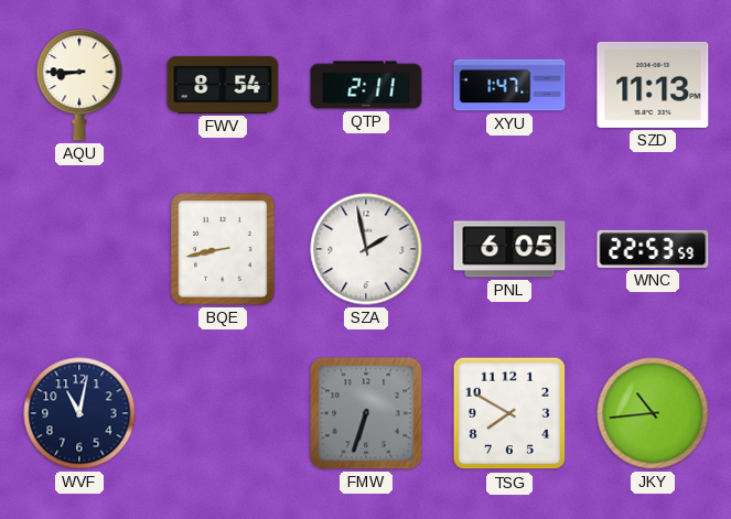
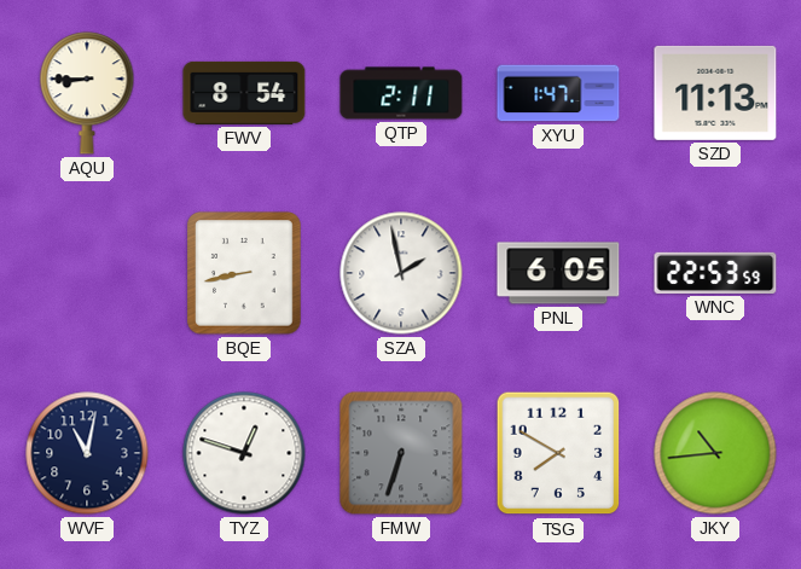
TYZ: none -> 12:48 (244, 453)
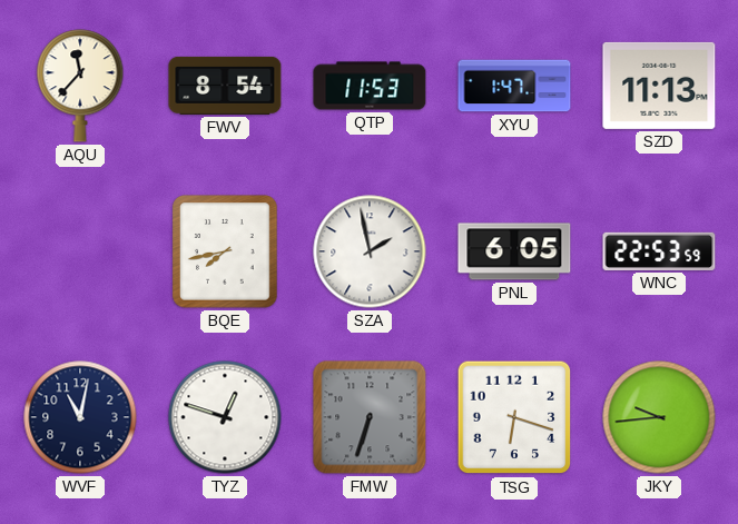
AQU: 8:45 -> 11:37 (80, 86)
QTP: 2:11 -> 11:53 (370, 86)
BQE: 8:43 -> 7:43 (225, 251)
TSG: 7:50 -> 6:18 (514, 417)
JKY: 10:44 -> 9:44 (659, 417)
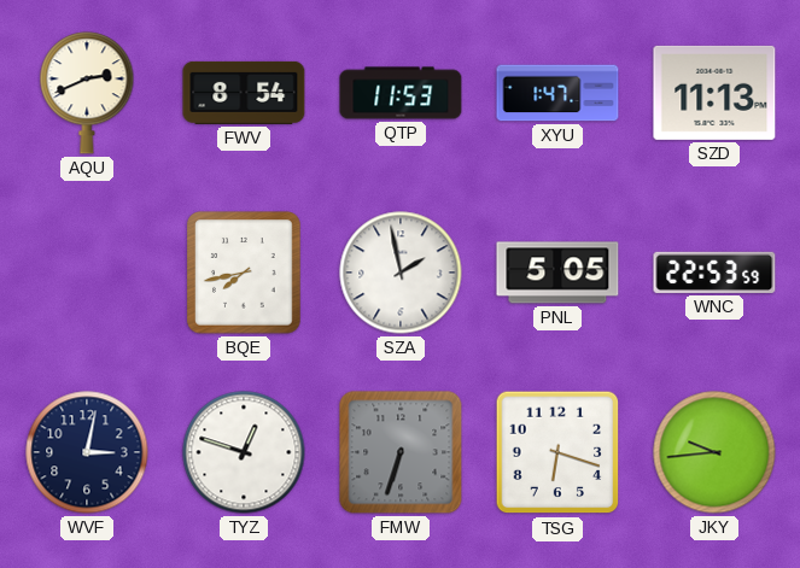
AQU: 11:37 -> 2:41 (87, 93)
PNL: 6:05 -> 5:05 (557, 273)
WVF: 11:02 -> 3:02 (87, 452)
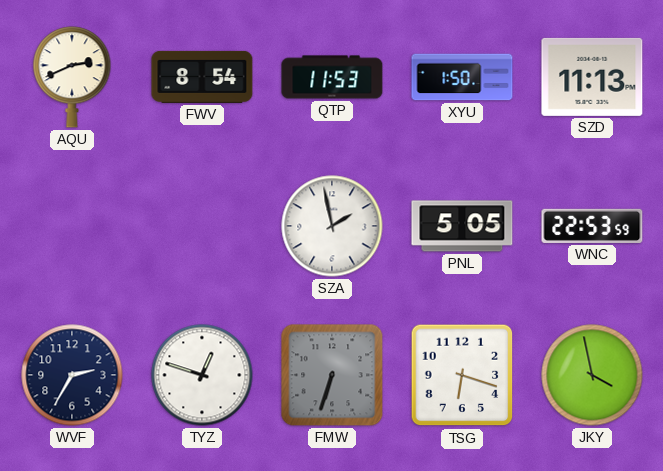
XYU: 1:47 -> 1:50 (462, 77)
BQE: 7:43 -> none (244, 273)
WVF: 3:02 -> 2:35 (72, 375)
JKY: 9:44 -> 3:58 (592, 375)
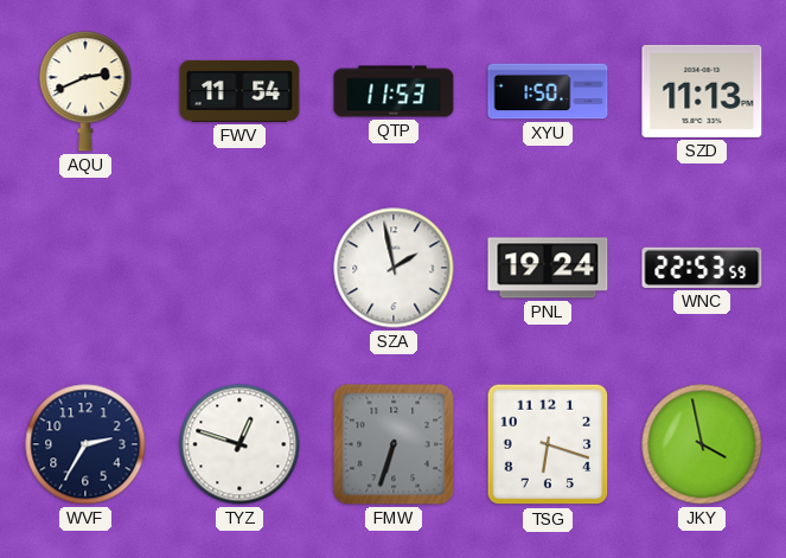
FWV: 8:54 -> 11:54 (239, 91)
PNL: 5:05 -> 19:24 (548, 268)
